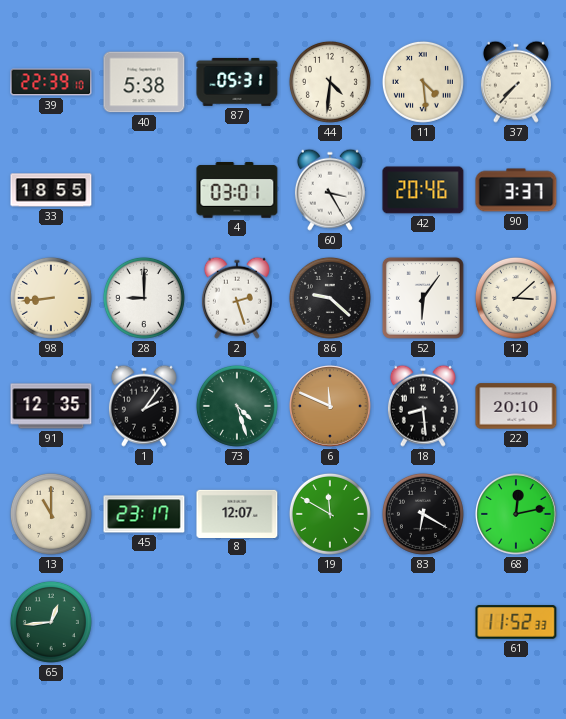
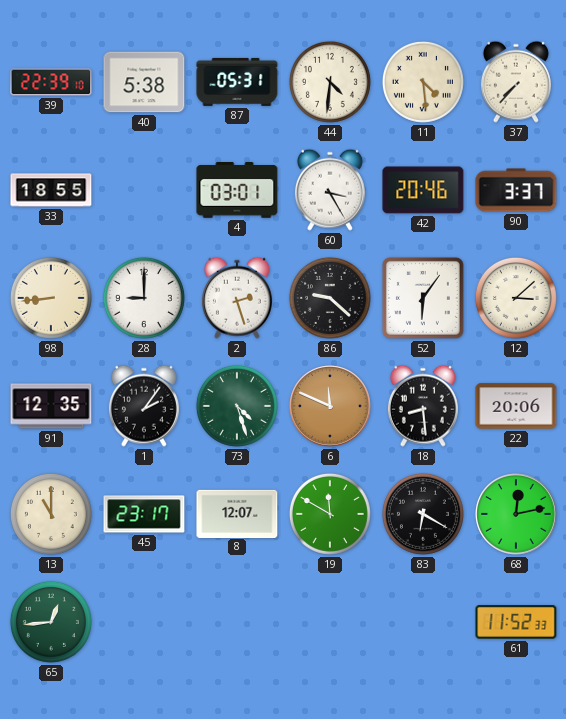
22: 20:10 -> 20:06 (516, 406)
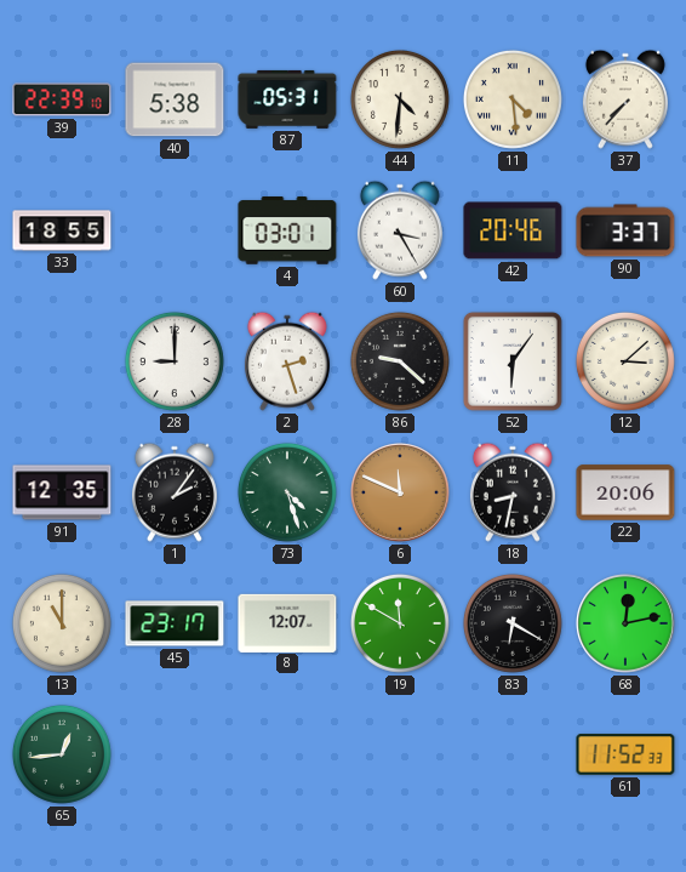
98: 8:44 -> none (51, 298)
18: 8:29 -> 8:32 (513, 492)
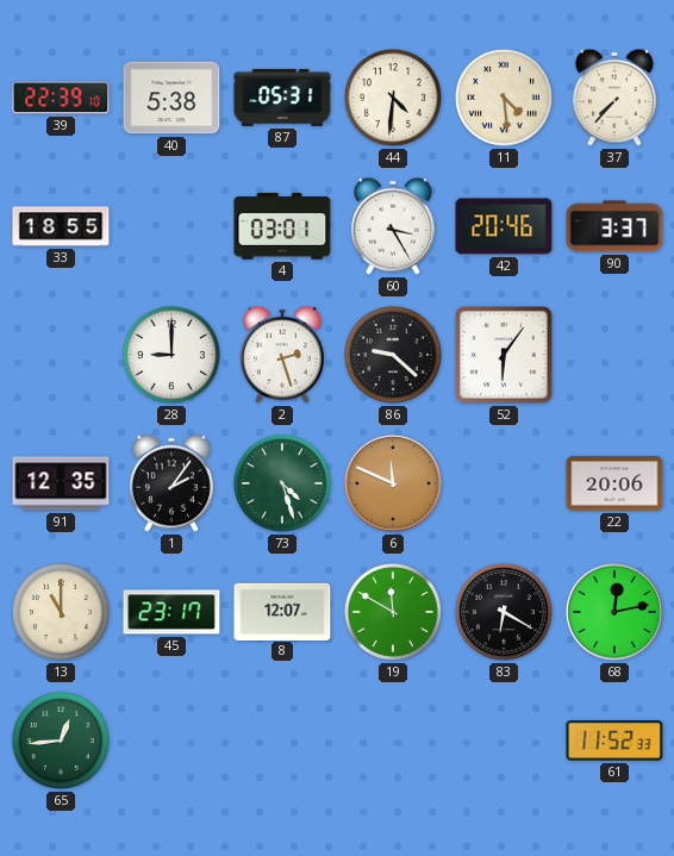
12: 3:08 -> none (625, 361)
18: 8:32 -> none (513, 492)
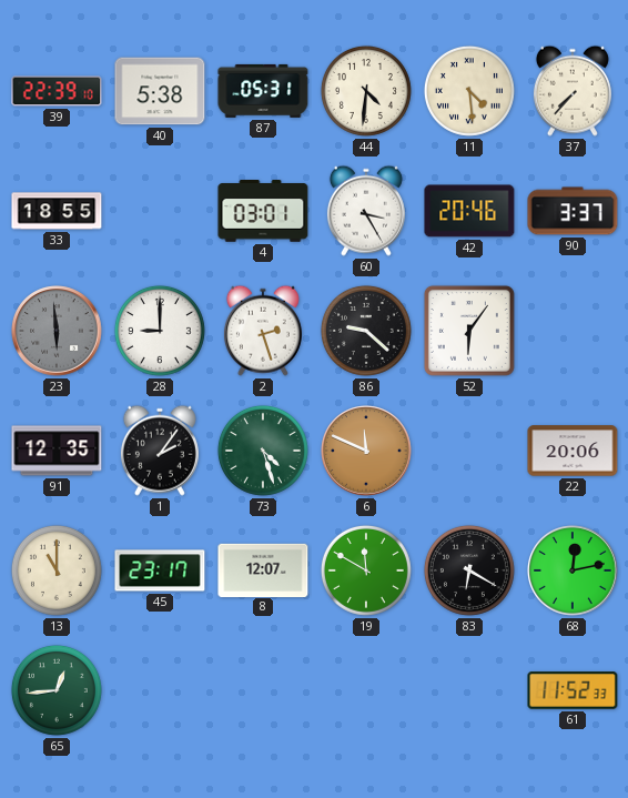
23: none -> 5:59 (57, 331)
